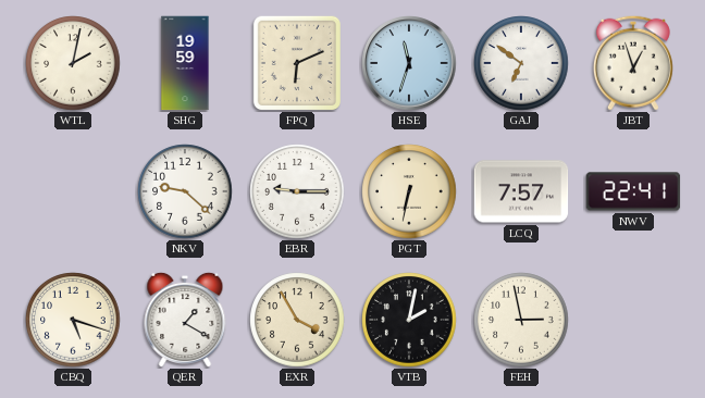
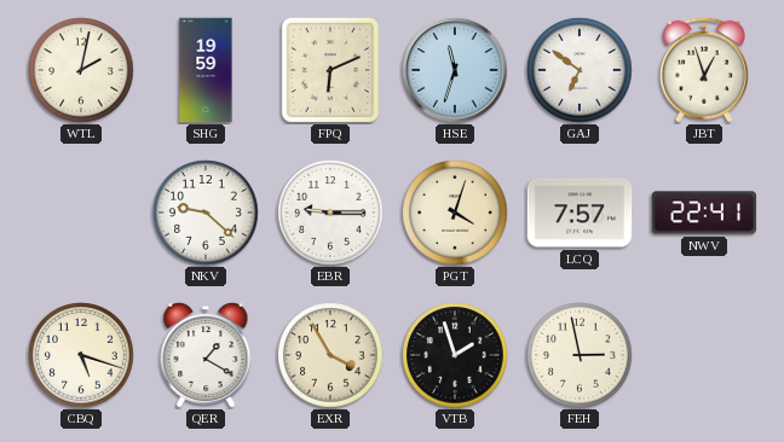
PGT: 6:32 -> 4:03 (455, 213)
VTB: 2:02 -> 1:57 (455, 355)
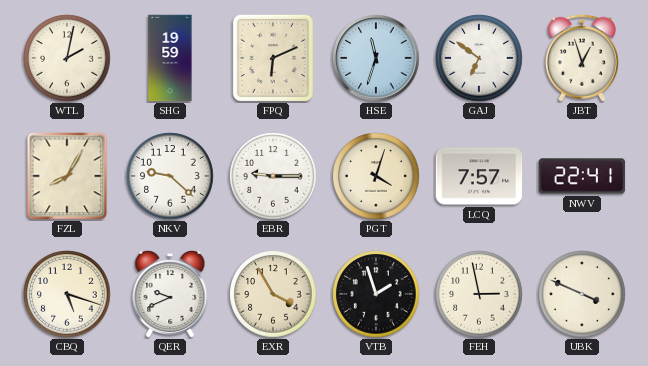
FZL: none -> 8:05 (67, 176)
QER: 1:20 -> 9:41 (170, 293)
UBK: none -> 3:49 (582, 294)
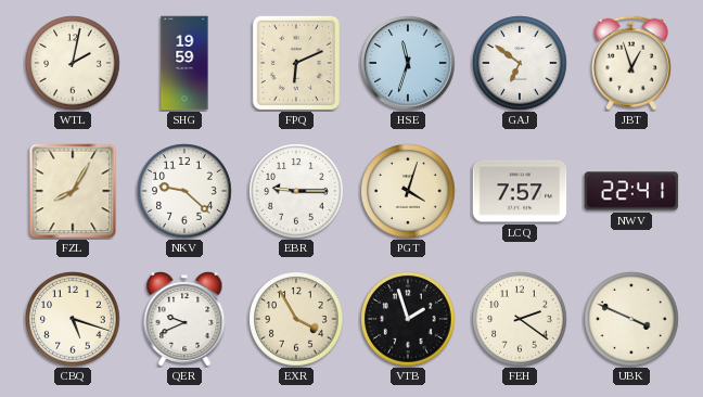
FEH: 2:58 -> 2:21 (520, 319)
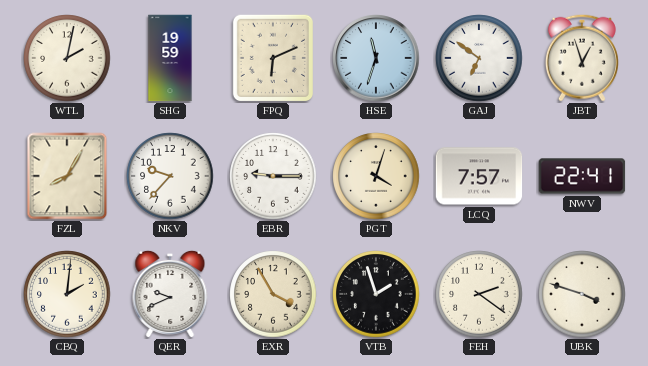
NKV: 9:22 -> 9:37 (170, 176)
CBQ: 5:18 -> 2:01 (67, 294)
UBK: 3:49 -> 3:48 (582, 294)
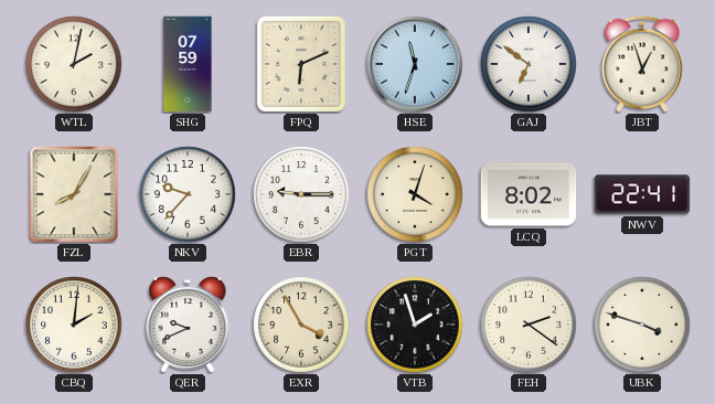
SHG: 19:59 -> 07:59 (188, 64)
LCQ: 7:57 -> 8:02 (529, 194)
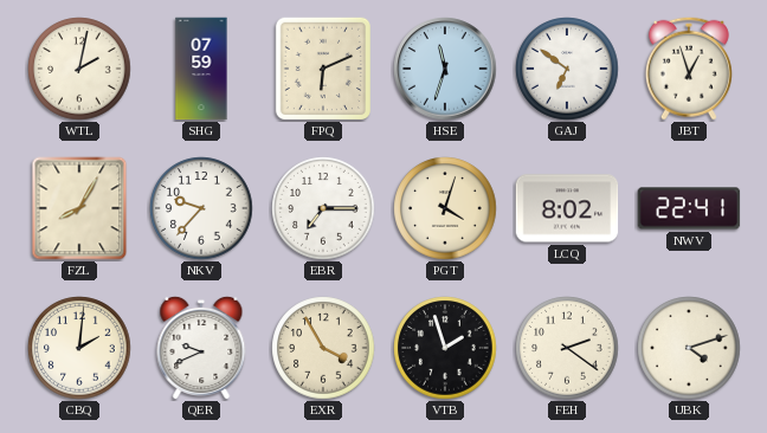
EBR: 9:15 -> 7:15 (323, 208)
UBK: 3:48 -> 4:12 (689, 348)
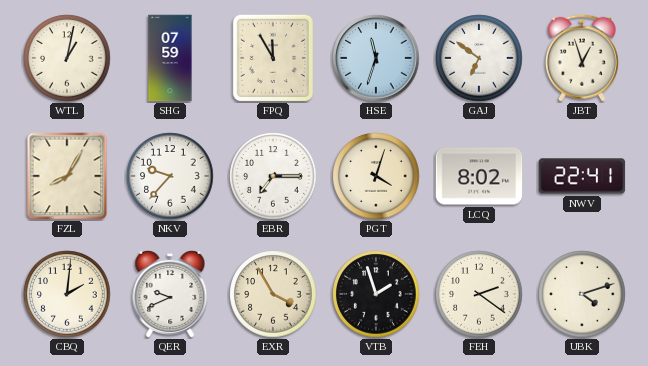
WTL: 2:02 -> 1:02 (67, 58)
FPQ: 6:11 -> 11:55 (272, 57)
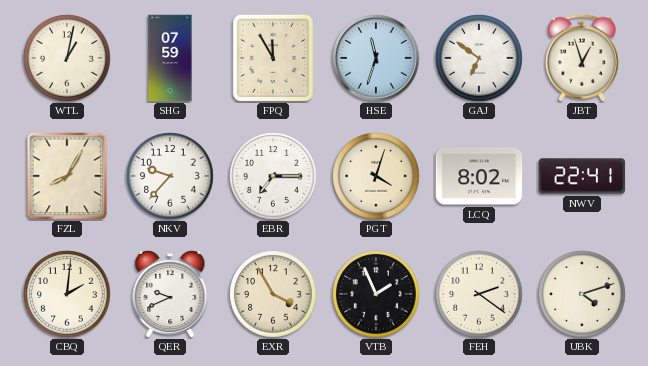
VTB: 1:57 -> 1:56 (376, 294)
